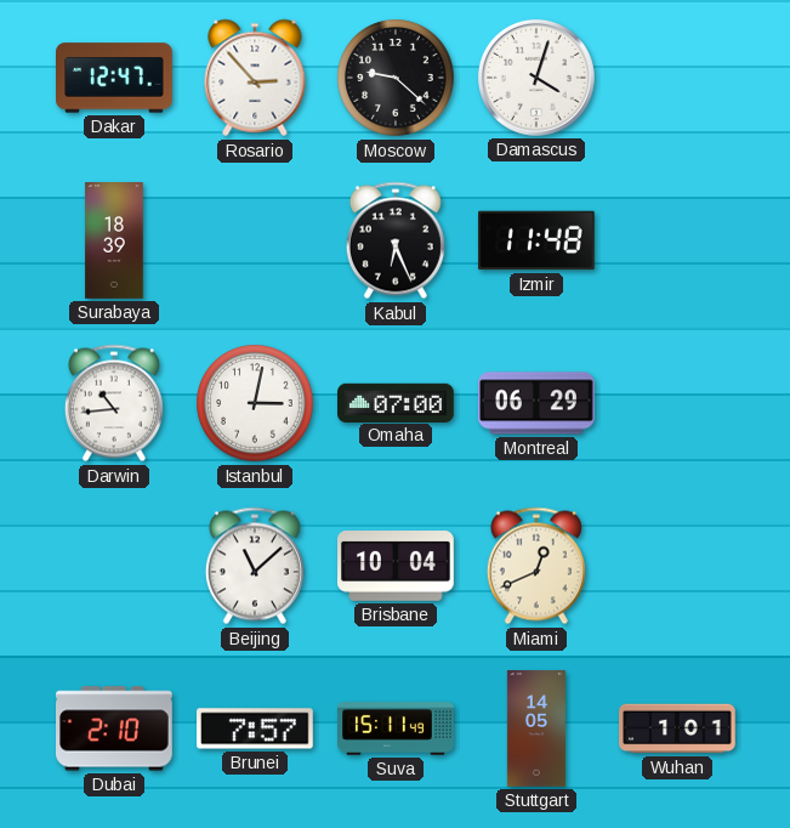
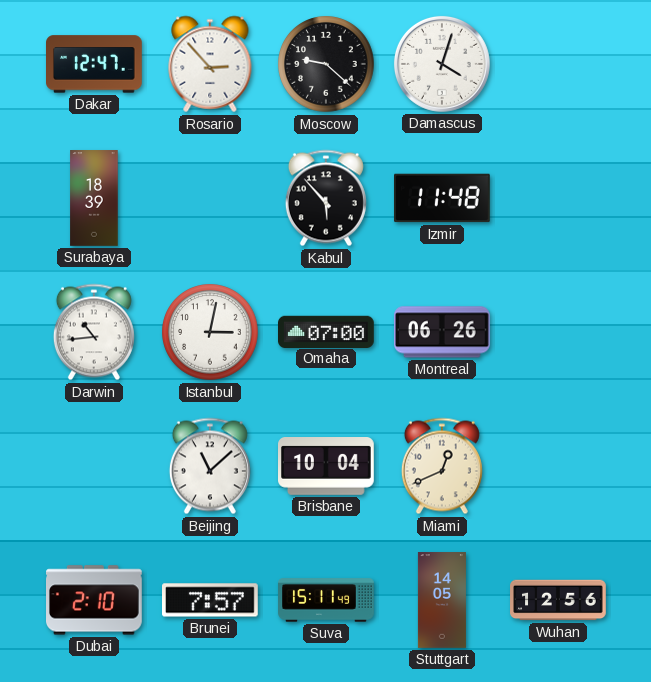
Kabul: 6:26 -> 5:53 (326, 198)
Montreal: 06:29 -> 06:26 (443, 332)
Wuhan: 1:01 -> 12:56 (558, 600)
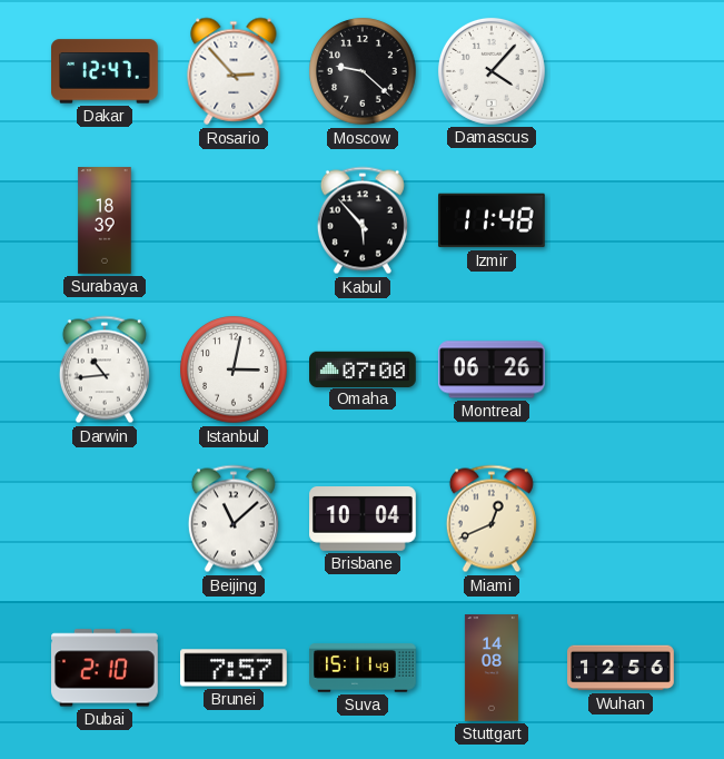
Damascus: 4:03 -> 4:07 (492, 71)
Stuttgart: 14:05 -> 14:08 (492, 668)
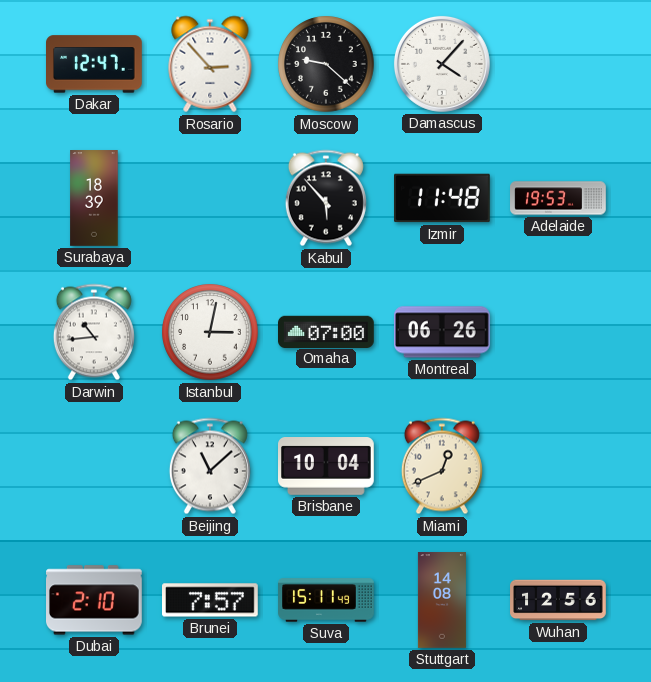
Adelaide: none -> 19:53 (558, 198)
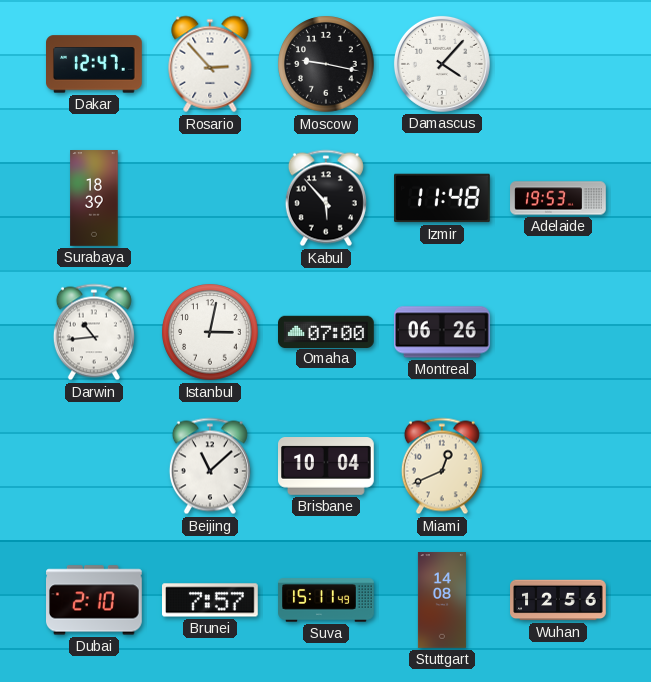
Moscow: 9:22 -> 9:17 (326, 64)
